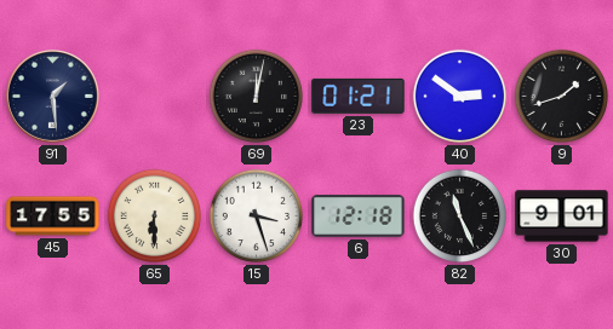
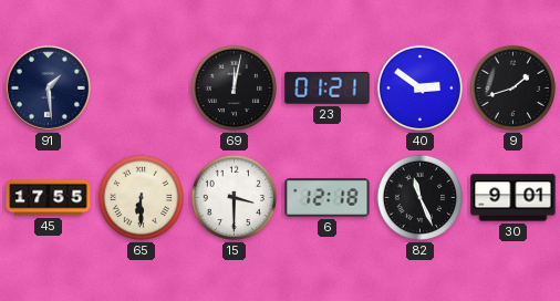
15: 3:27 -> 3:30 (235, 198)
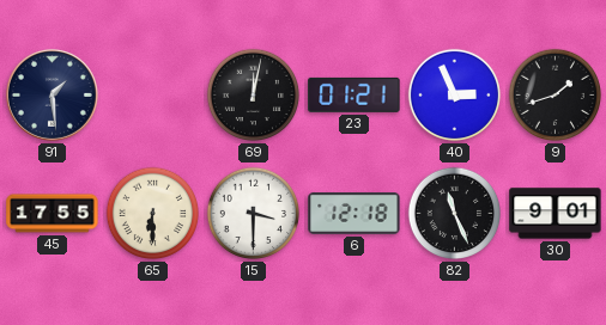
40: 2:51 -> 2:56 (455, 96)
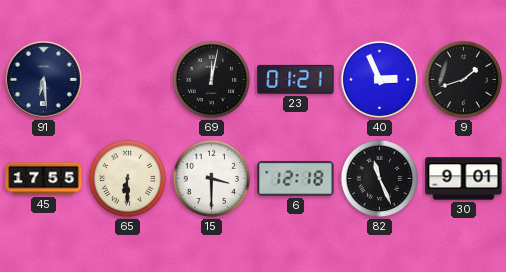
91: 1:29 -> 6:29 (43, 79)
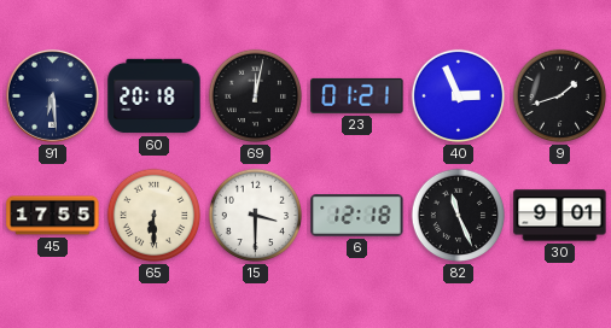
60: none -> 20:18 (155, 96)
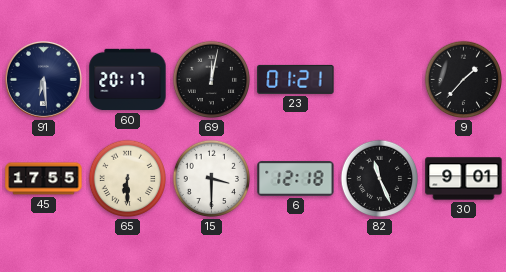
60: 20:18 -> 20:17 (128, 80)
40: 2:56 -> none (459, 96)
9: 1:42 -> 1:37 (464, 80)
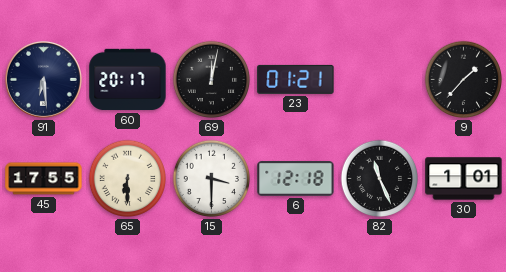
30: 9:01 -> 1:01 (464, 179)
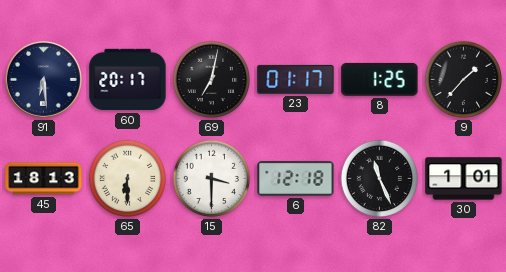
69: 12:02 -> 7:02 (212, 80)
23: 01:21 -> 01:17 (296, 79)
8: none -> 1:25 (380, 79)
45: 17:55 -> 18:13 (44, 179)
